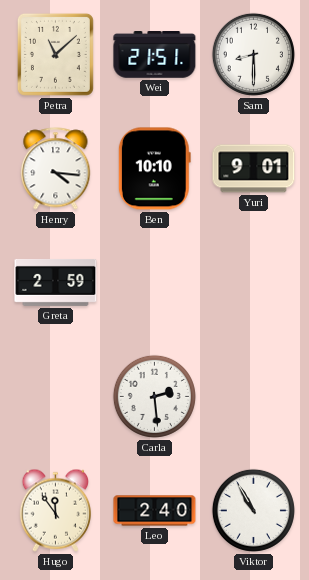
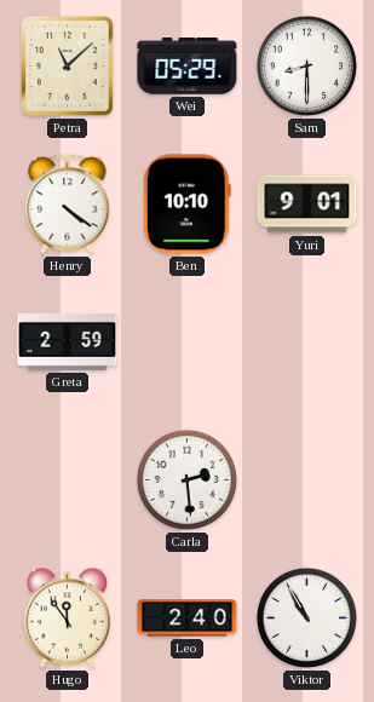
Wei: 21:51 -> 05:29 (188, 67)
Henry: 4:16 -> 4:21 (68, 205)
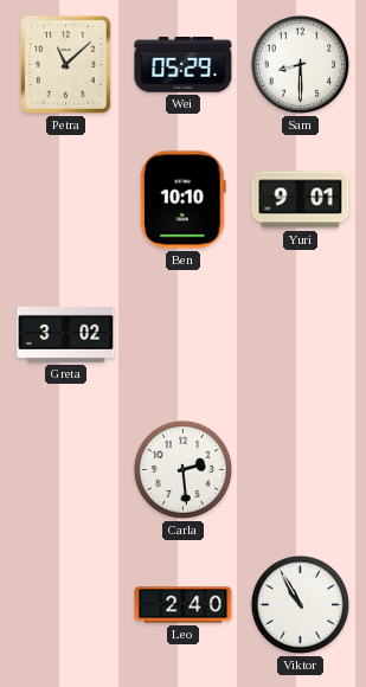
Henry: 4:21 -> none (68, 205)
Greta: 2:59 -> 3:02 (66, 334)
Hugo: 11:54 -> none (67, 617)
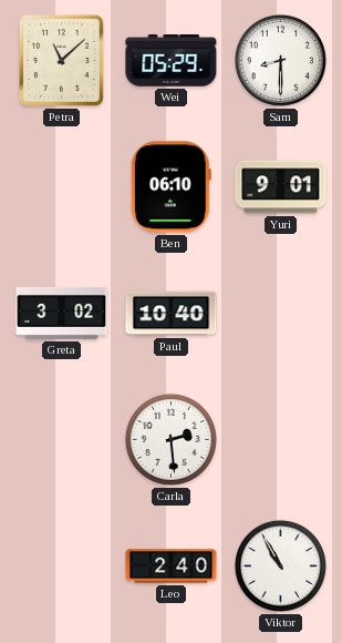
Ben: 10:10 -> 06:10 (170, 187)
Paul: none -> 10:40 (172, 314)
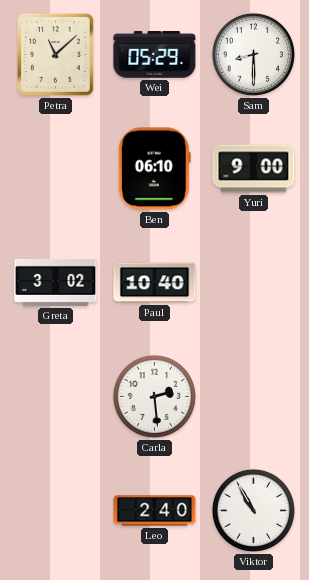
Yuri: 9:01 -> 9:00 (254, 169)
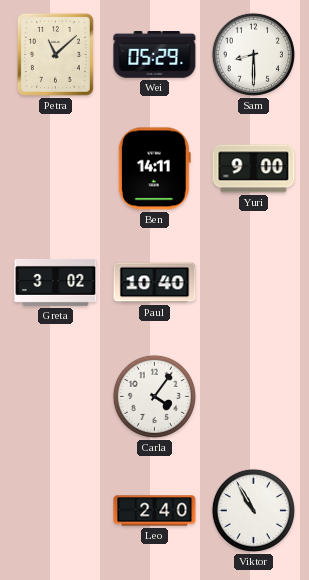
Ben: 06:10 -> 14:11 (154, 169)
Carla: 2:29 -> 4:06 (154, 396)
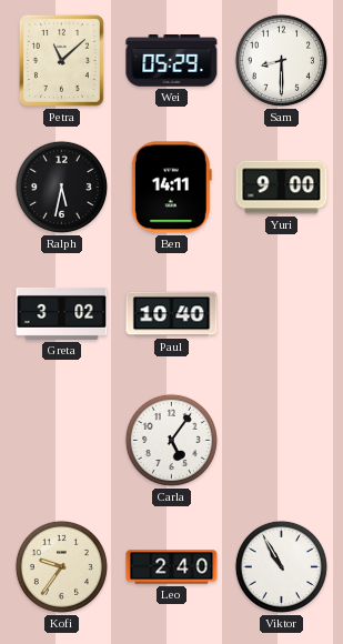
Ralph: none -> 5:32 (61, 187)
Carla: 4:06 -> 5:06 (171, 440)
Kofi: none -> 9:36 (61, 566)
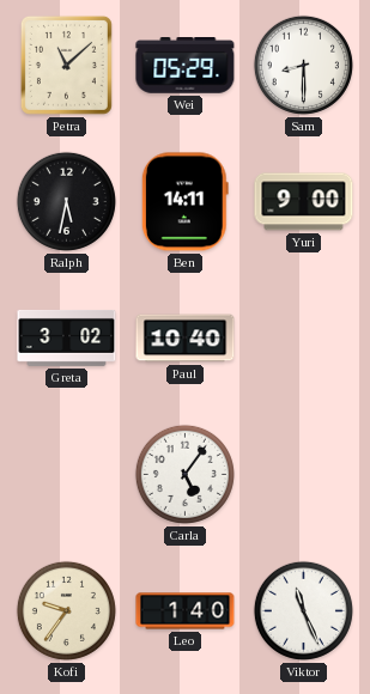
Leo: 2:40 -> 1:40 (186, 611)
Viktor: 10:55 -> 11:26 (303, 610)
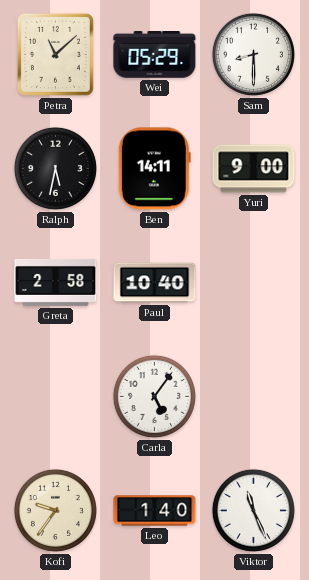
Greta: 3:02 -> 2:58 (56, 282)
